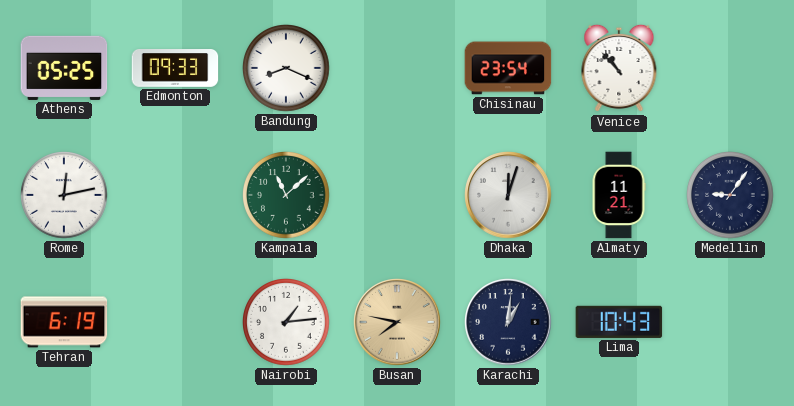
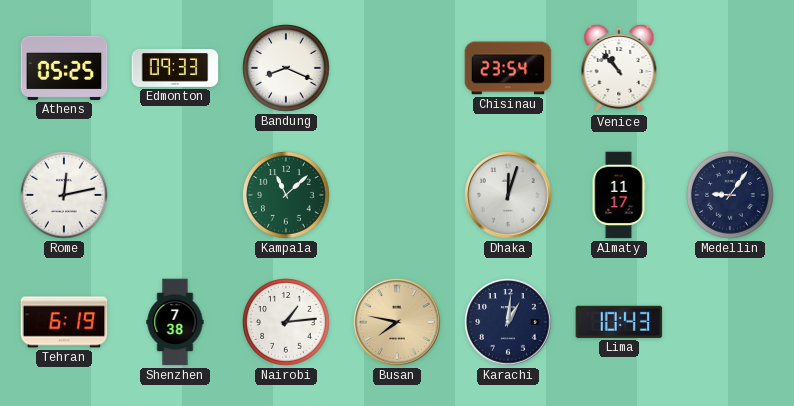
Almaty: 11:21 -> 11:17 (619, 195)
Shenzhen: none -> 7:38 (175, 322)
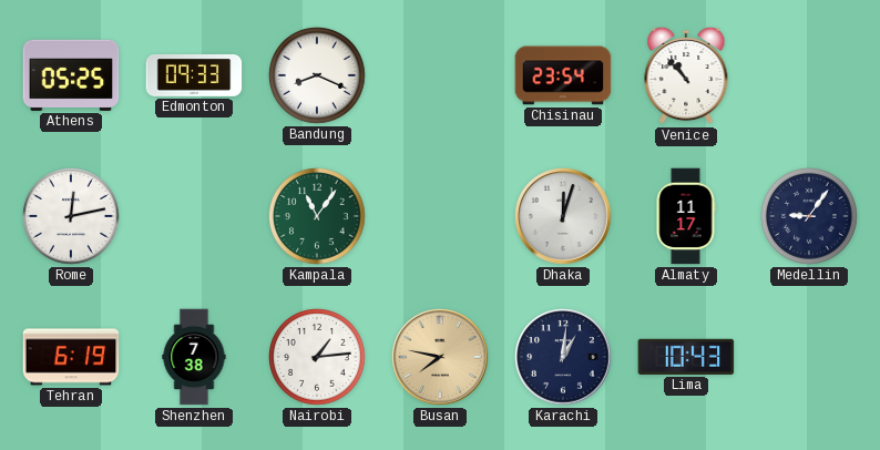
Kampala: 11:08 -> 11:06 (318, 217)
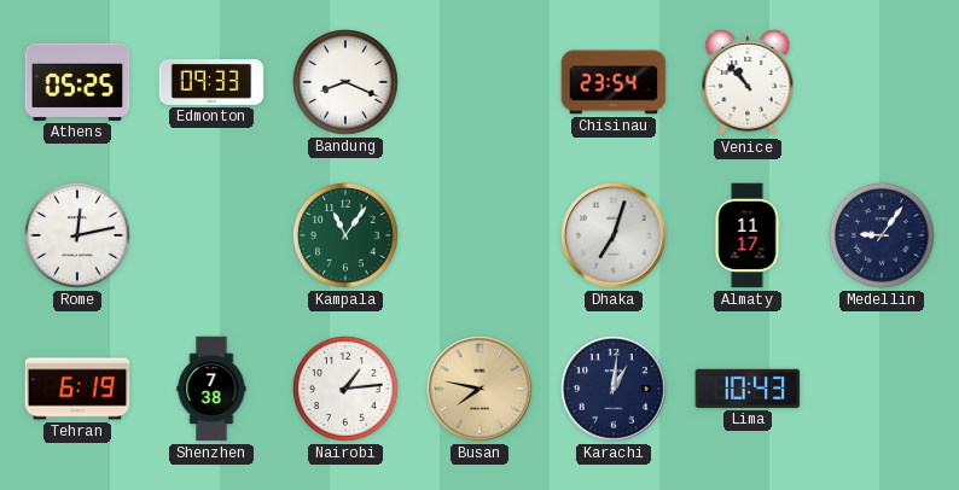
Dhaka: 12:03 -> 7:03 (614, 235)
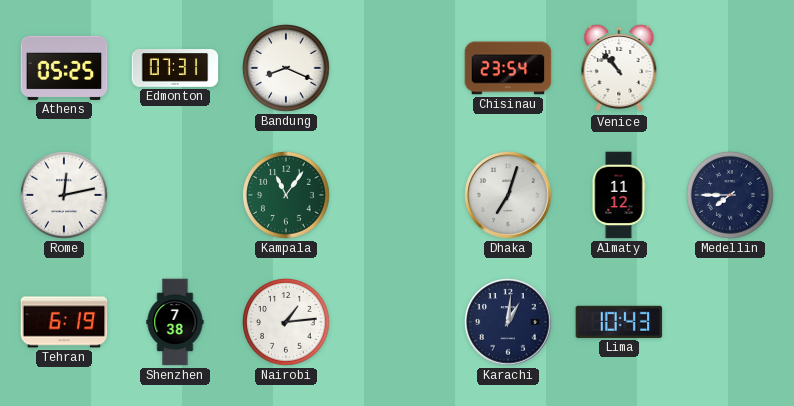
Edmonton: 09:33 -> 07:31 (175, 69)
Almaty: 11:17 -> 11:12 (619, 195)
Medellin: 9:06 -> 7:45 (731, 196)
Busan: 7:47 -> none (479, 389)
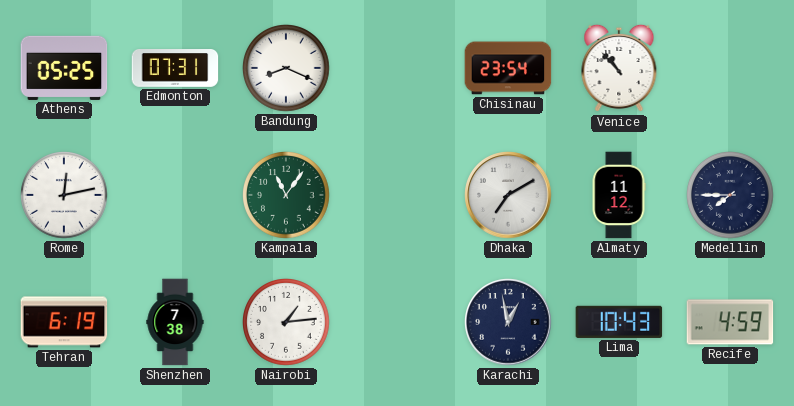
Dhaka: 7:03 -> 7:10 (508, 195)
Karachi: 1:01 -> 12:58 (508, 322)
Recife: none -> 4:59 (730, 322)
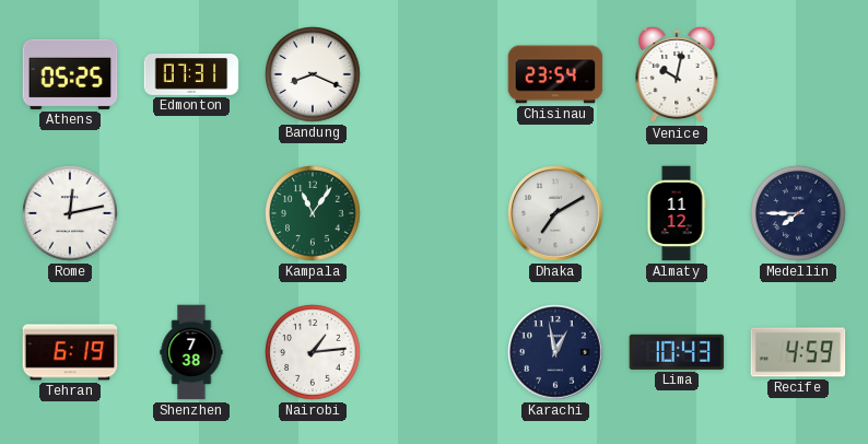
Venice: 10:53 -> 10:02 (677, 74)
